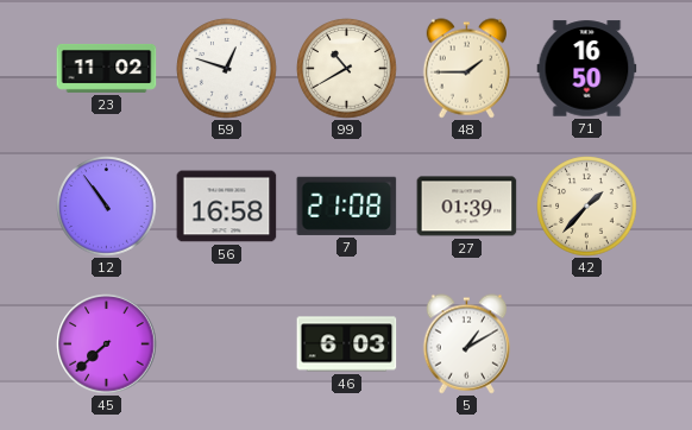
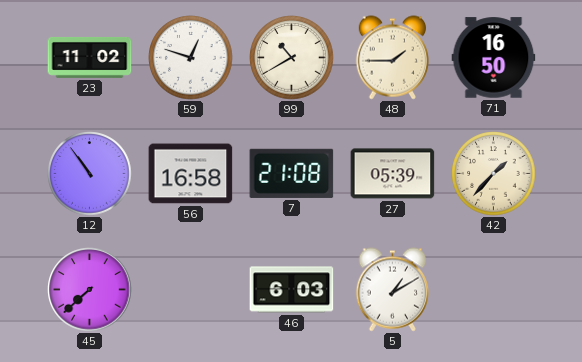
27: 01:39 -> 05:39 (393, 174)
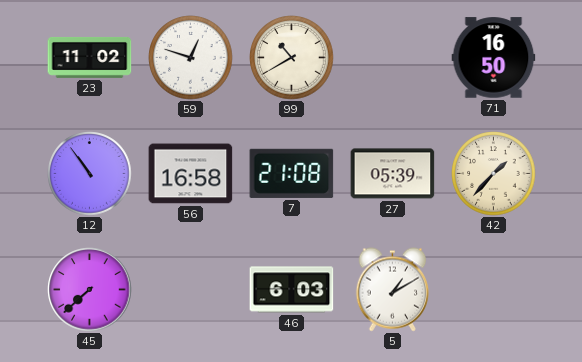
48: 1:45 -> none (393, 58)
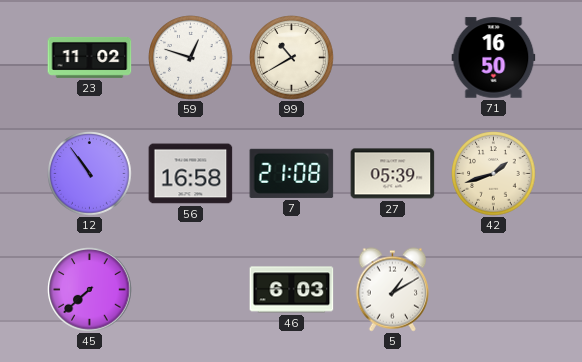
42: 1:37 -> 1:42 (494, 174)
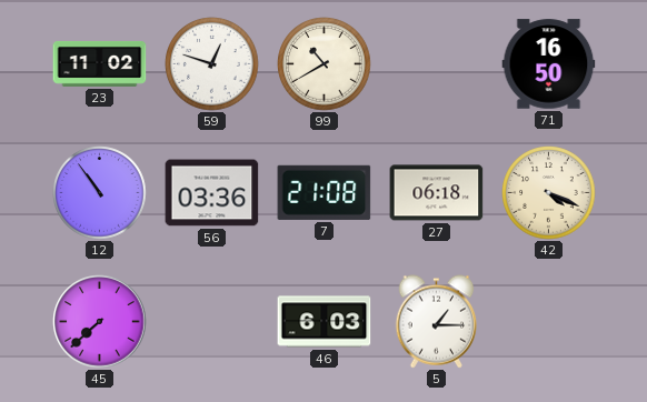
56: 16:58 -> 03:36 (212, 193)
27: 05:39 -> 06:18 (437, 193)
42: 1:42 -> 4:19 (549, 193)
5: 1:10 -> 1:15 (437, 322)
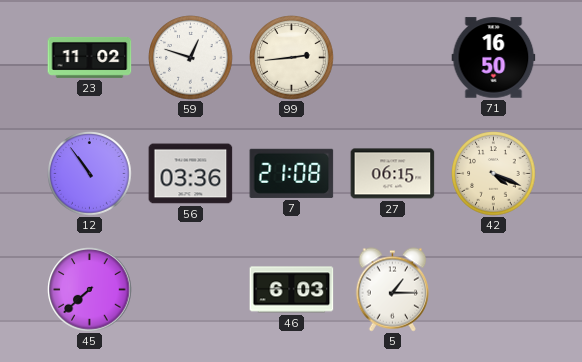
99: 10:40 -> 2:44 (292, 58)
27: 06:18 -> 06:15 (393, 174)
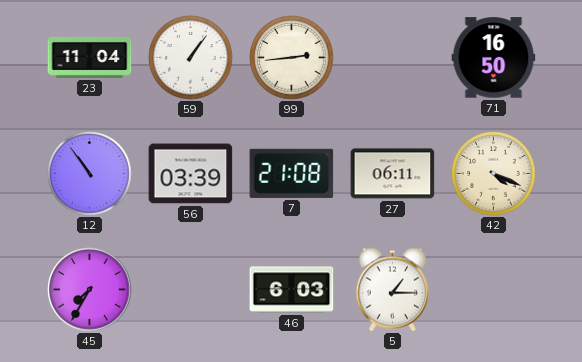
23: 11:02 -> 11:04 (90, 58)
59: 12:48 -> 1:06 (191, 58)
56: 03:36 -> 03:39 (191, 174)
27: 06:15 -> 06:11 (393, 174)
45: 7:38 -> 7:35 (90, 290)
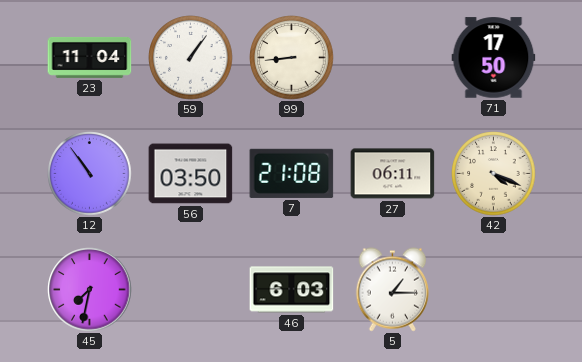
99: 2:44 -> 8:44 (292, 58)
71: 16:50 -> 17:50 (494, 58)
56: 03:39 -> 03:50 (191, 174)
45: 7:35 -> 7:32 (90, 290)
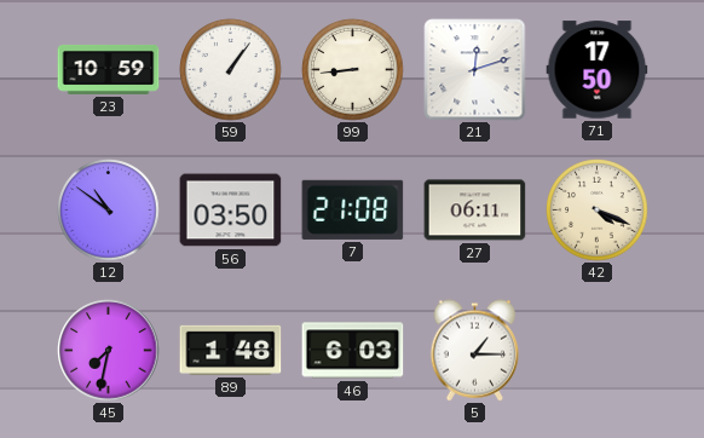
23: 11:04 -> 10:59 (109, 70)
21: none -> 12:12 (475, 70)
12: 10:54 -> 10:51 (109, 211)
89: none -> 1:48 (231, 350)
